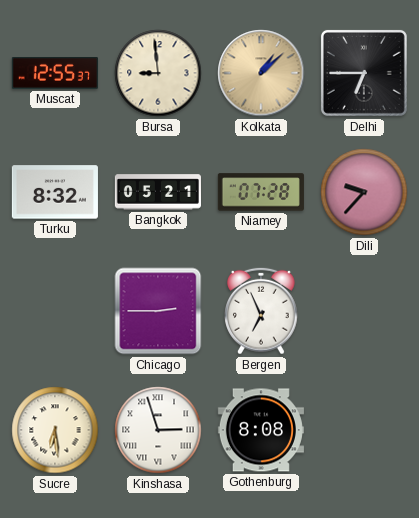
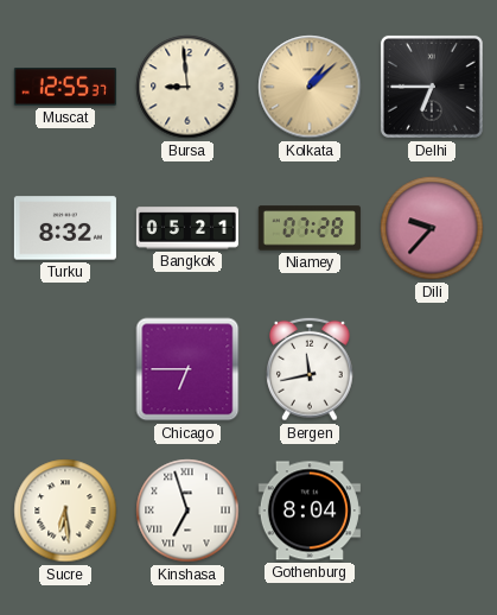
Chicago: 2:45 -> 6:45 (187, 369)
Bergen: 6:56 -> 11:43 (311, 369)
Kinshasa: 2:57 -> 6:57 (187, 511)
Gothenburg: 8:08 -> 8:04 (310, 511)
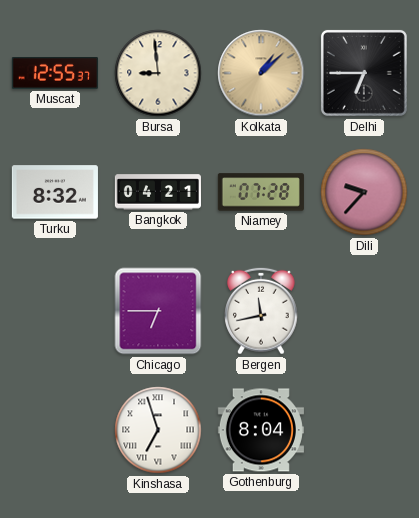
Bangkok: 05:21 -> 04:21 (158, 192)
Sucre: 6:29 -> none (65, 511)
